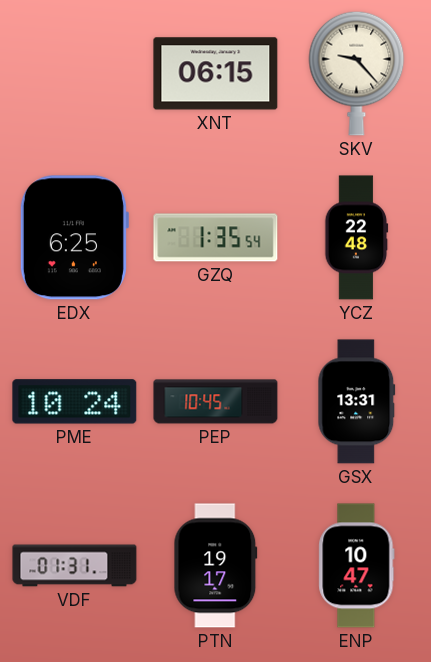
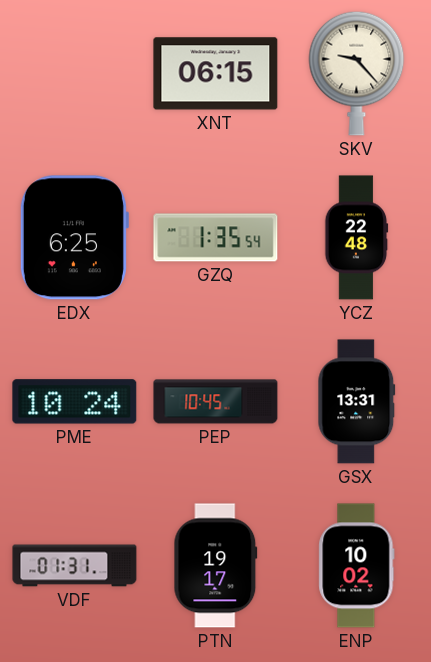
ENP: 10:47 -> 10:02 (357, 566)
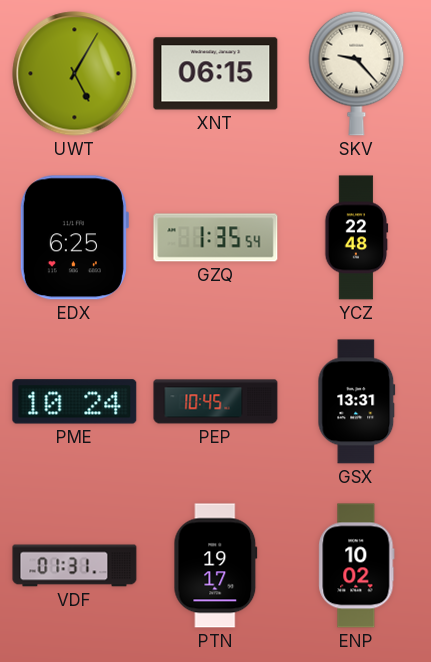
UWT: none -> 5:05 (75, 74)
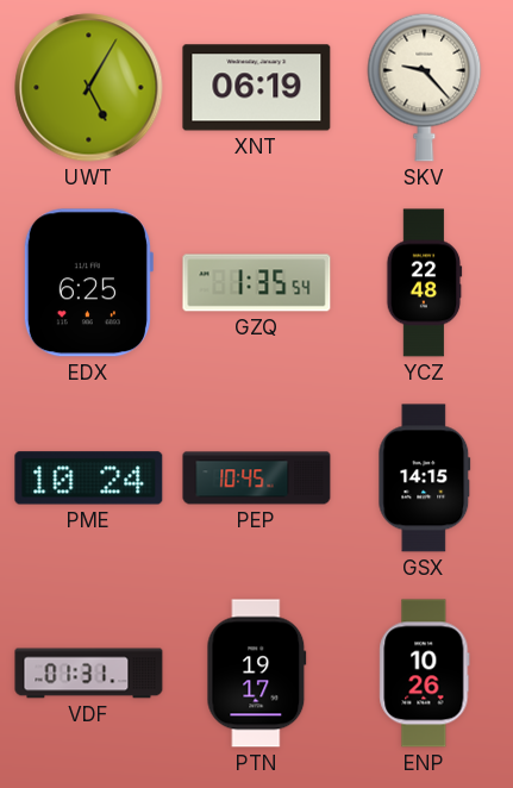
XNT: 06:15 -> 06:19 (257, 88)
GSX: 13:31 -> 14:15 (425, 479)
ENP: 10:02 -> 10:26 (425, 674)
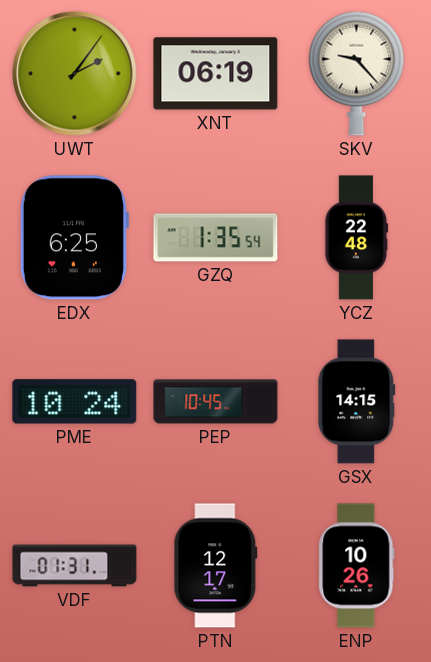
UWT: 5:05 -> 2:06 (75, 74)
PTN: 19:17 -> 12:17 (216, 566)
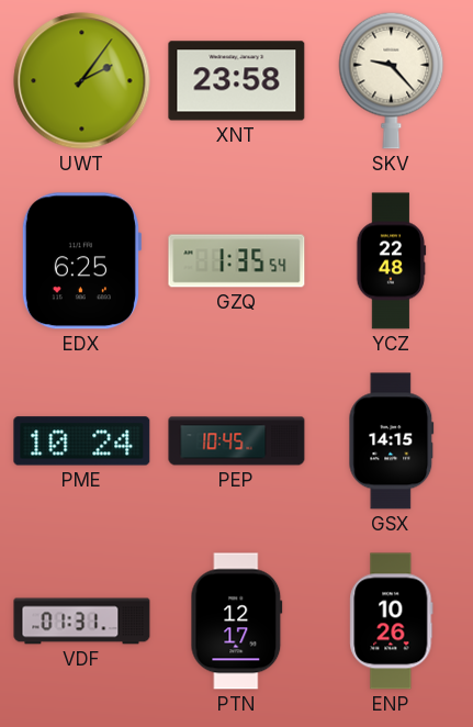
XNT: 06:19 -> 23:58 (237, 81)
